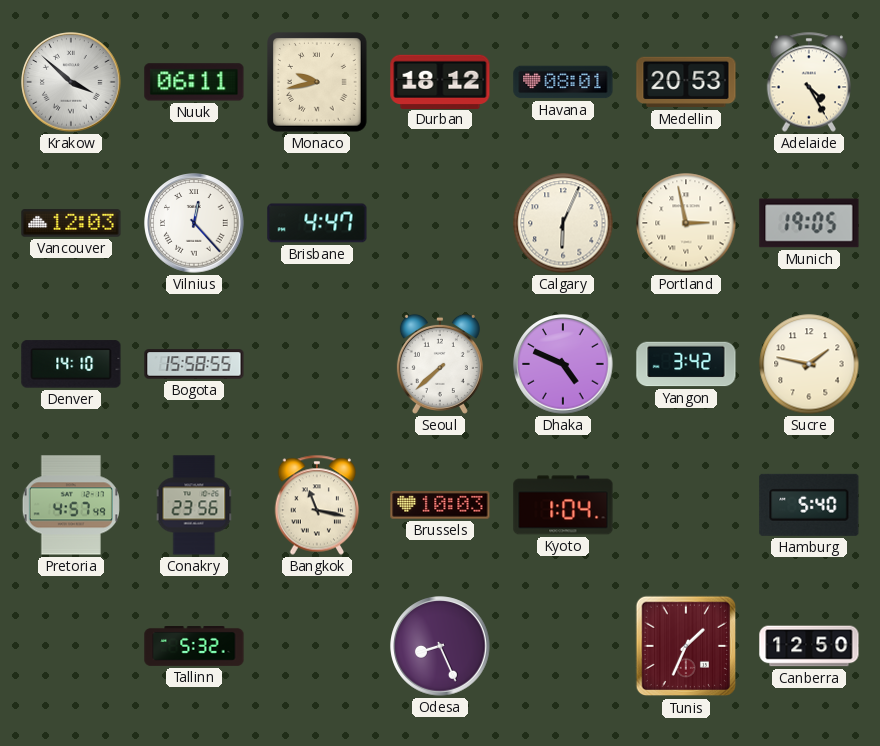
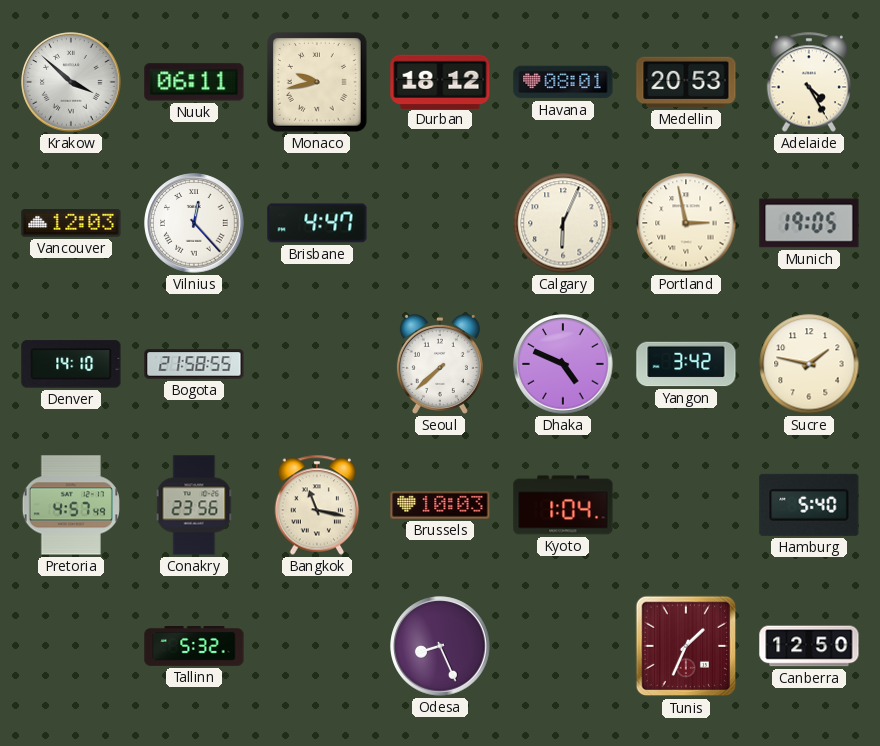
Bogota: 15:58 -> 21:58 (194, 364)
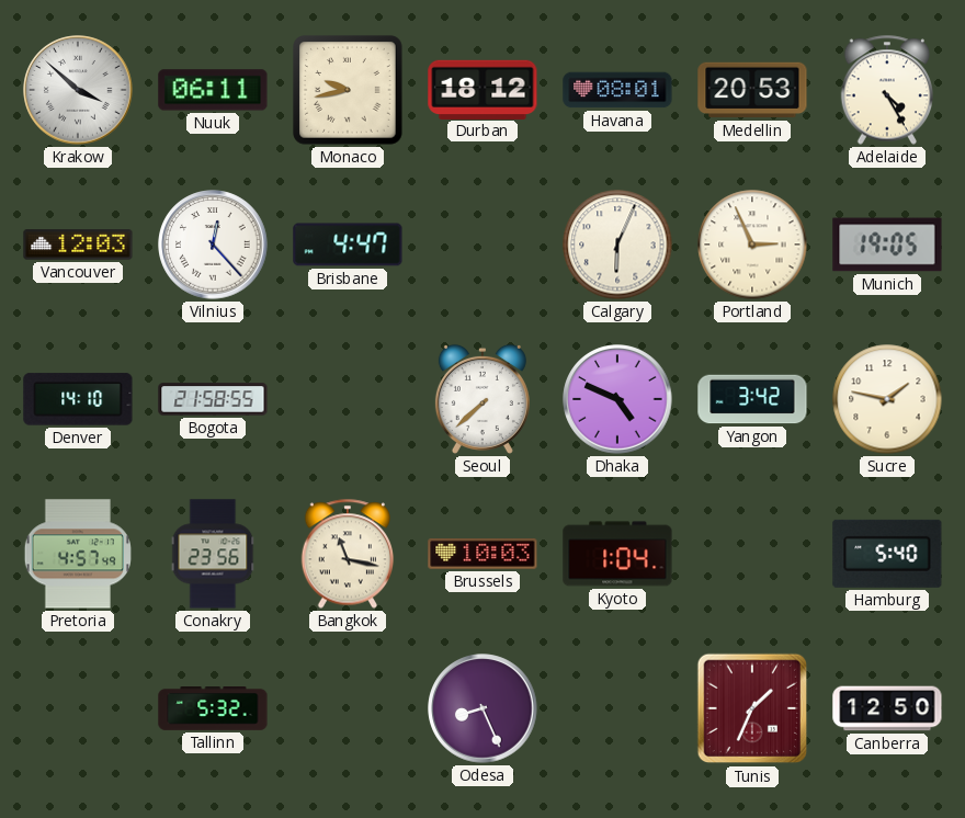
Portland: 2:58 -> 2:56 (752, 245)
